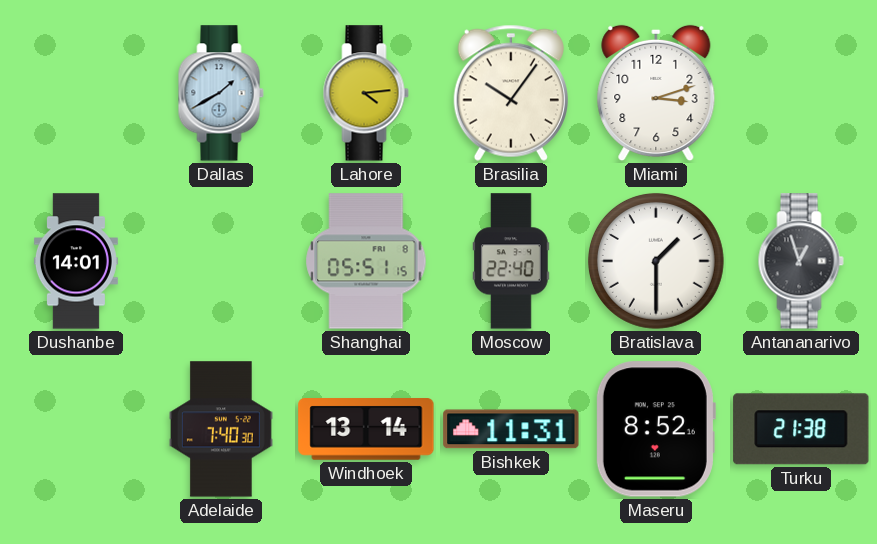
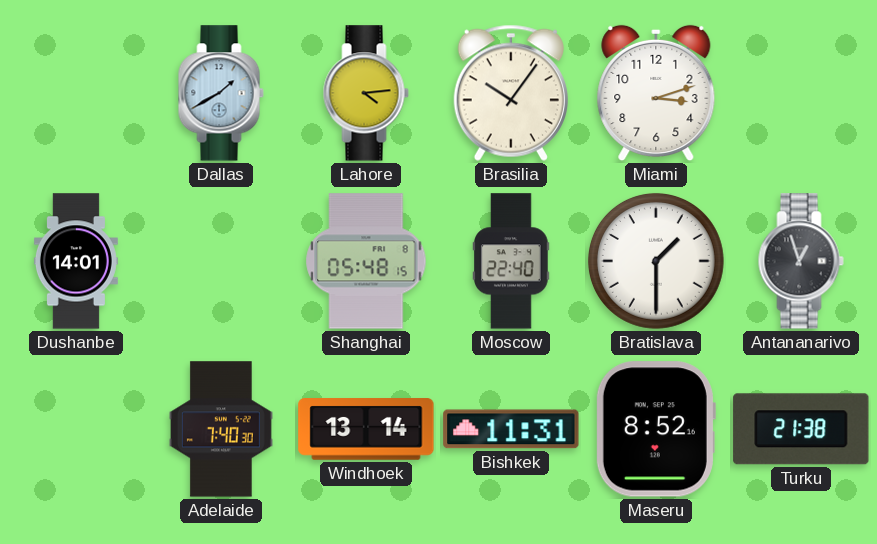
Shanghai: 05:51 -> 05:48 (366, 261)
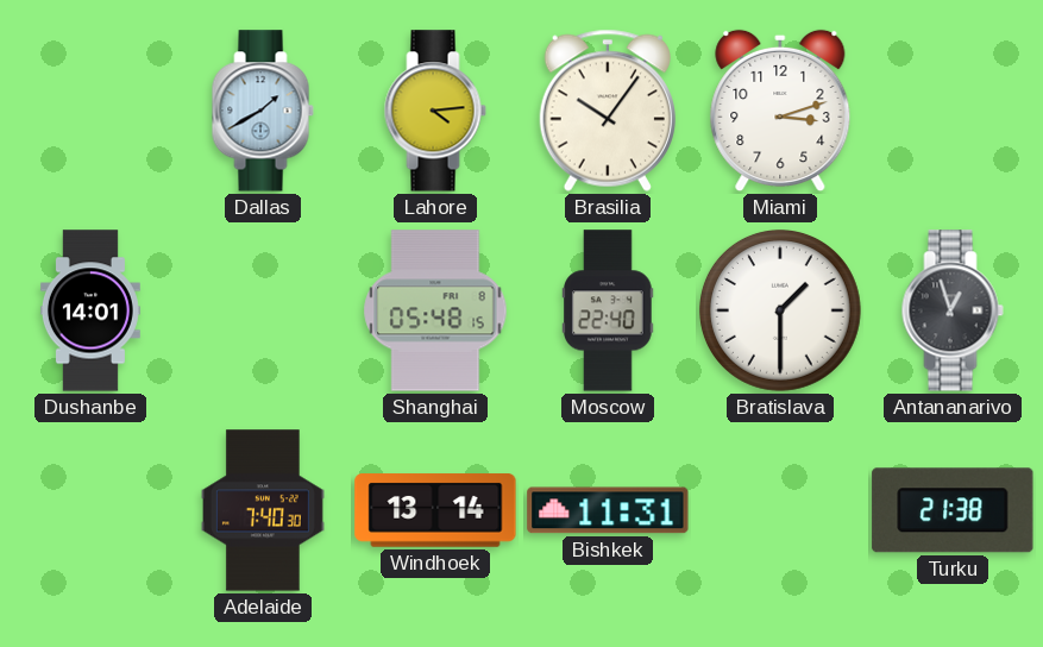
Maseru: 8:52 -> none (655, 429)
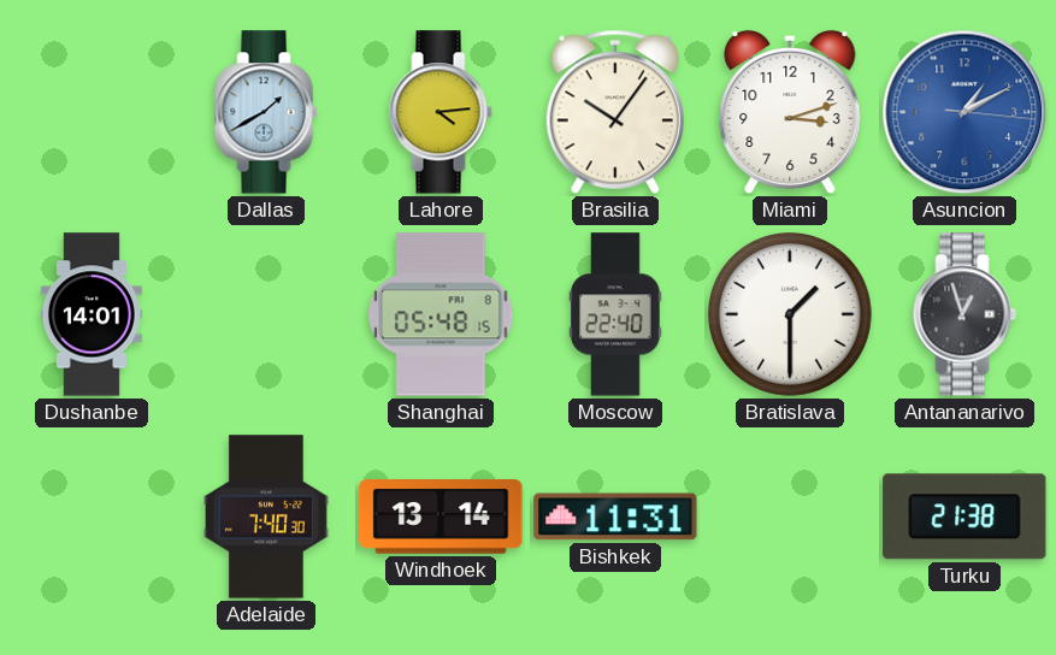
Asuncion: none -> 1:10 (964, 112)
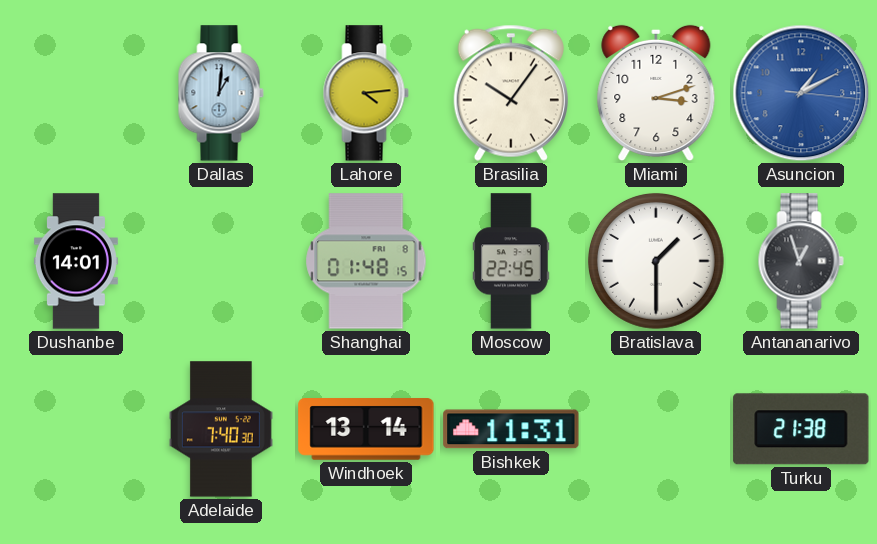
Dallas: 1:40 -> 1:01 (221, 93)
Shanghai: 05:48 -> 01:48 (366, 261)
Moscow: 22:40 -> 22:45 (512, 261)
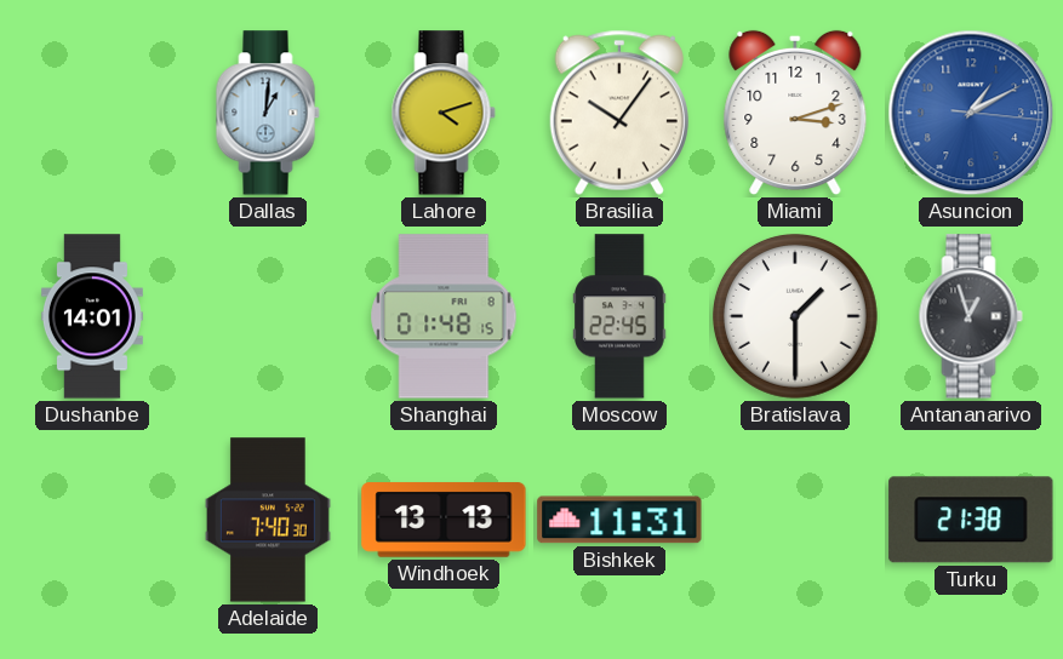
Lahore: 4:14 -> 4:12 (444, 113)
Windhoek: 13:14 -> 13:13 (444, 520)
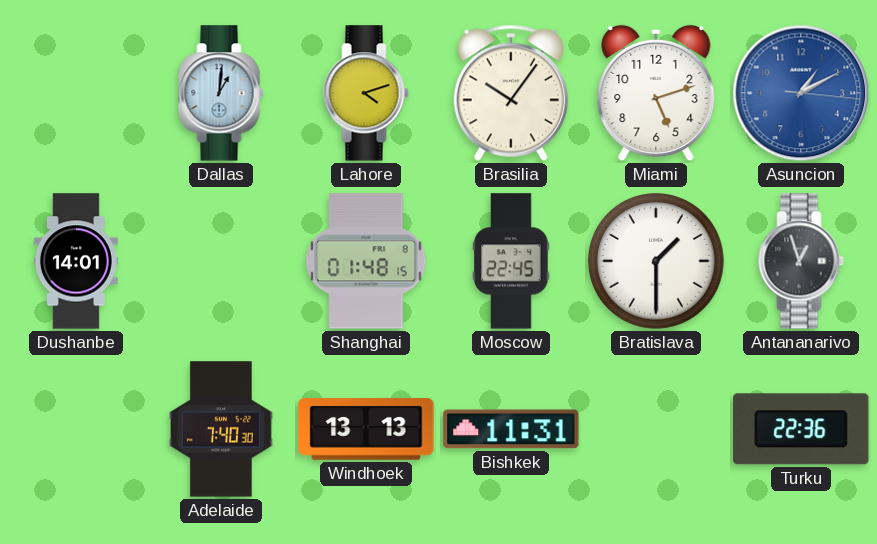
Miami: 3:12 -> 5:12 (656, 93)
Turku: 21:38 -> 22:36 (801, 429)
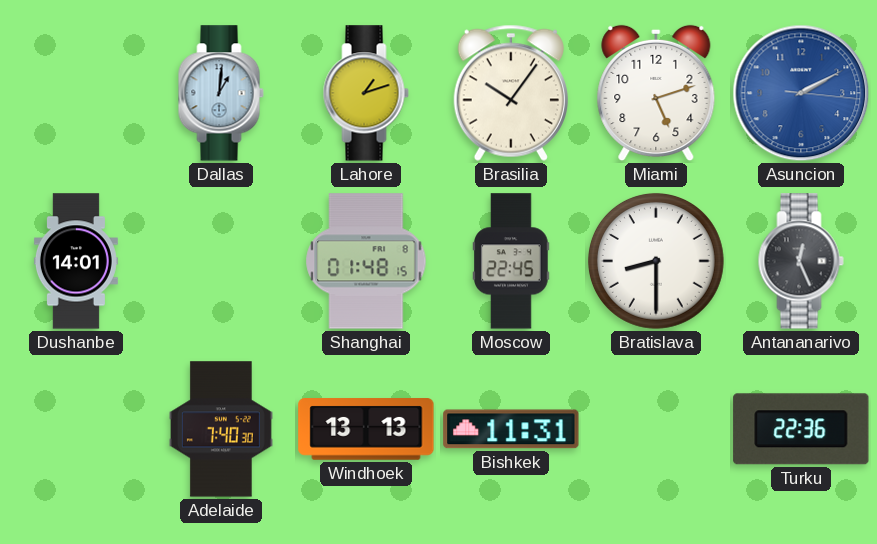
Lahore: 4:12 -> 1:12 (366, 93)
Asuncion: 1:10 -> 2:10 (801, 93)
Bratislava: 1:30 -> 8:30 (656, 261)
Antananarivo: 12:57 -> 12:26 (801, 261)
